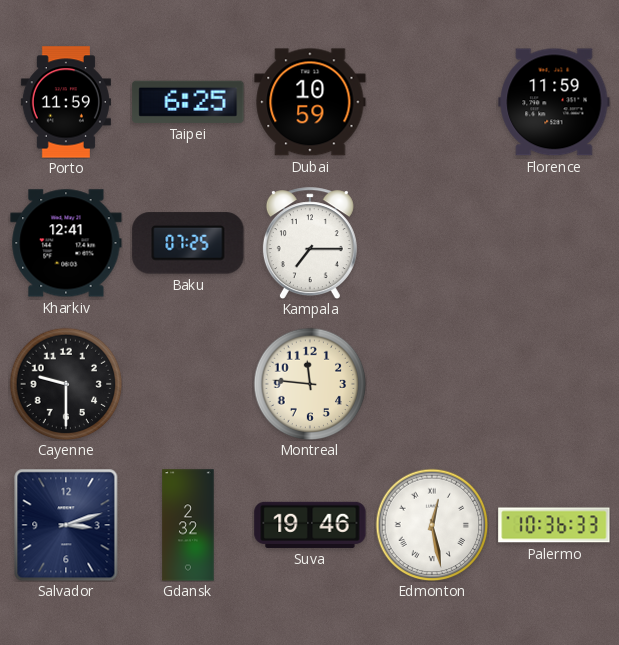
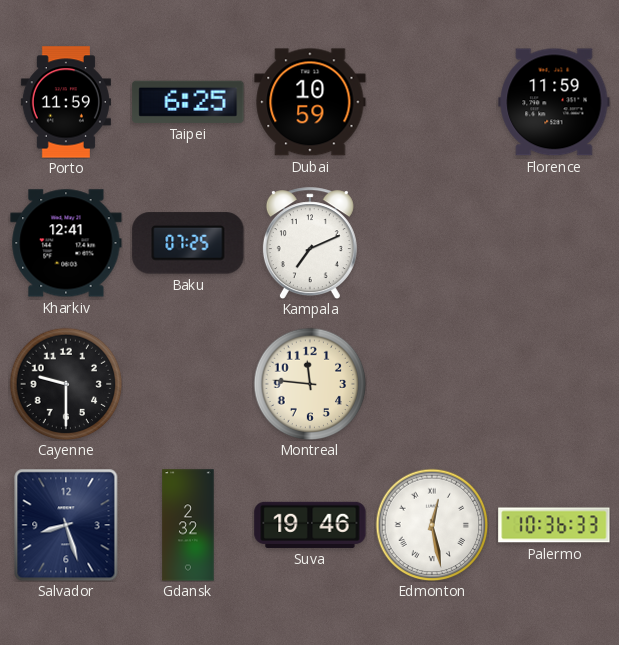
Kampala: 7:15 -> 7:11 (310, 243)
Salvador: 3:12 -> 8:27 (66, 525)
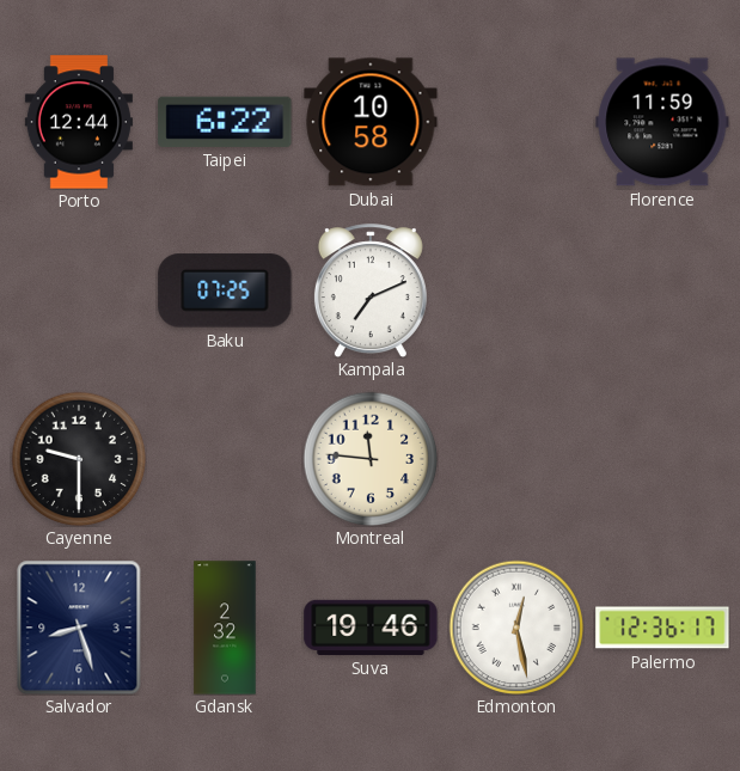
Porto: 11:59 -> 12:44 (79, 122)
Taipei: 6:25 -> 6:22 (225, 122)
Dubai: 10:59 -> 10:58 (371, 122)
Kharkiv: 12:41 -> none (66, 243)
Palermo: 10:36 -> 12:36 (662, 628)
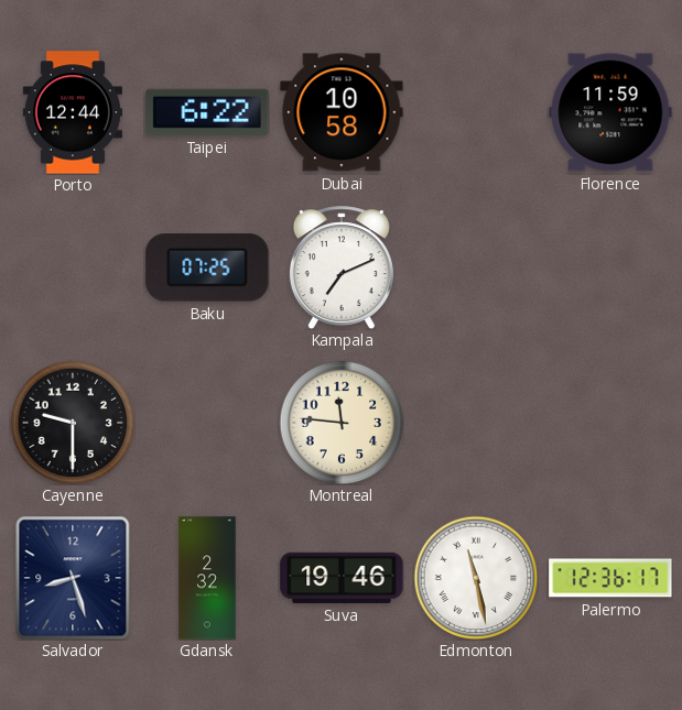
Edmonton: 12:28 -> 11:28 (476, 578)
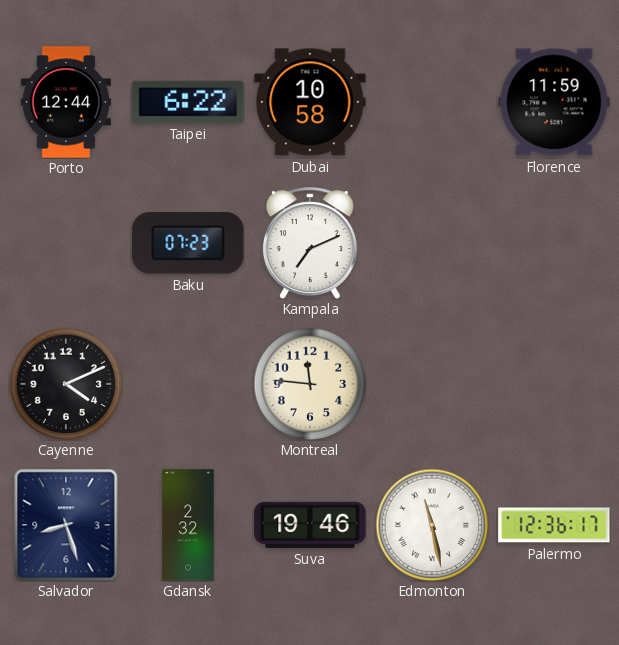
Baku: 07:25 -> 07:23 (188, 243)
Cayenne: 9:30 -> 4:11 (66, 384)
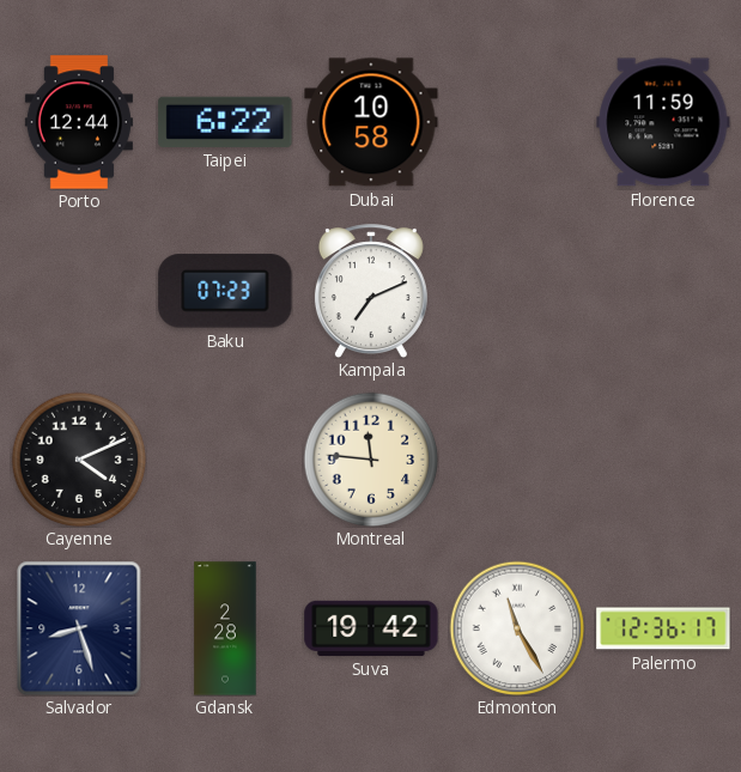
Gdansk: 2:32 -> 2:28 (225, 628)
Suva: 19:46 -> 19:42 (371, 628)
Edmonton: 11:28 -> 11:25 (517, 628)
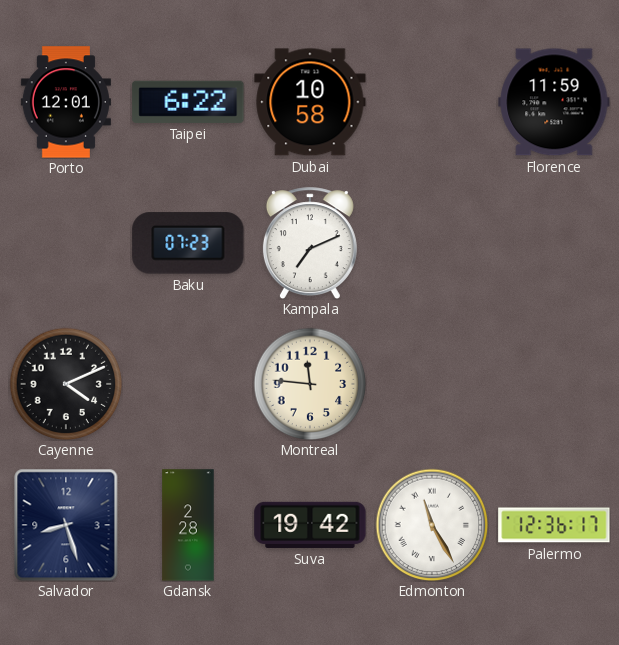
Porto: 12:44 -> 12:01 (66, 102)
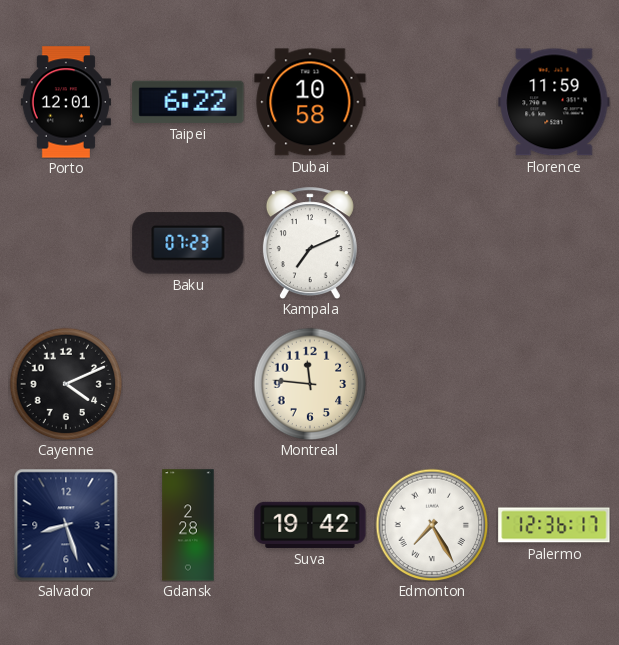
Edmonton: 11:25 -> 7:25 (432, 525)
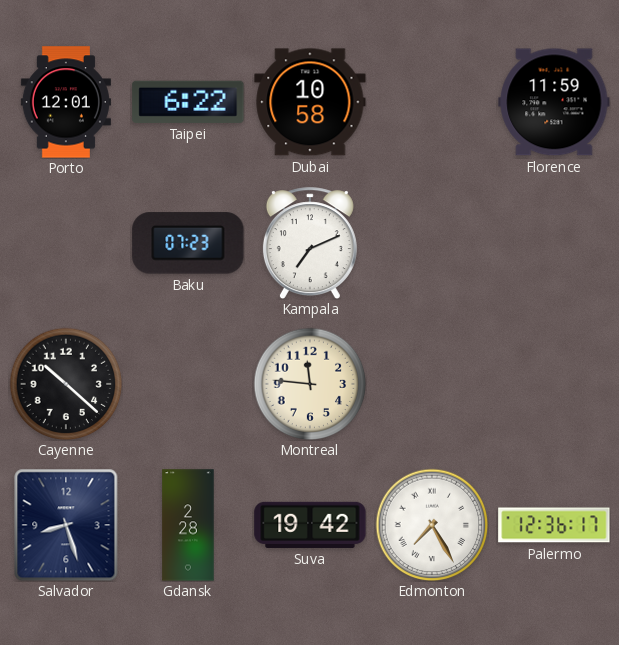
Cayenne: 4:11 -> 10:22 (66, 384)
